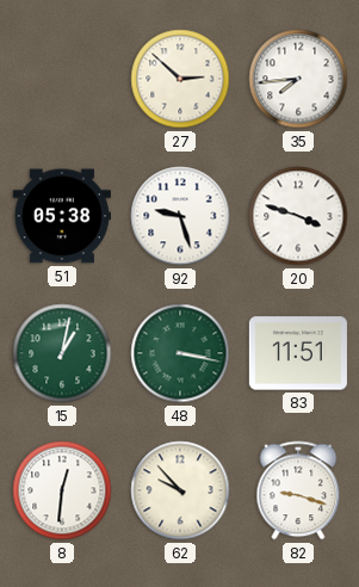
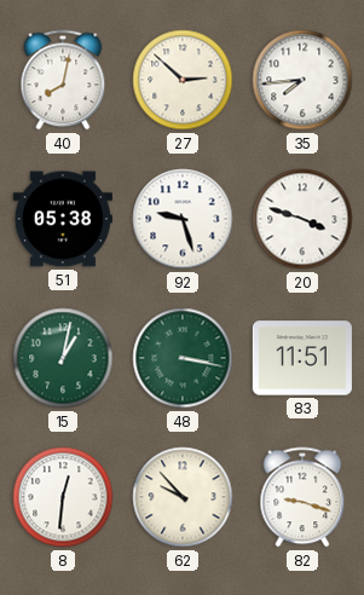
40: none -> 8:02 (63, 80)
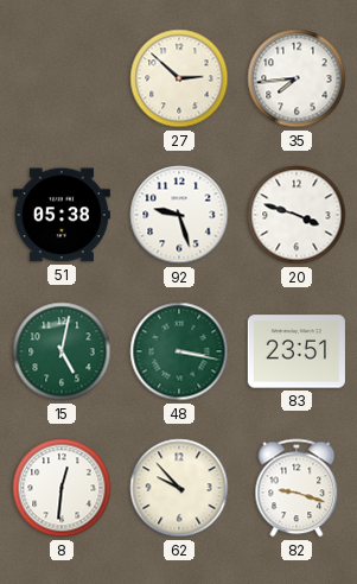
40: 8:02 -> none (63, 80)
15: 1:02 -> 5:02 (62, 351)
83: 11:51 -> 23:51 (297, 351)
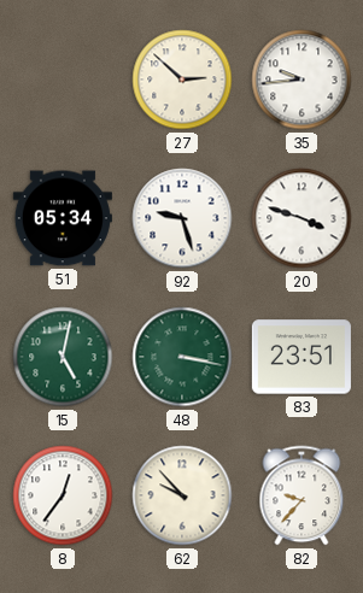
35: 7:44 -> 9:44 (301, 80)
51: 05:38 -> 05:34 (63, 218)
8: 12:31 -> 12:36 (63, 495)
82: 9:18 -> 9:37 (301, 495)
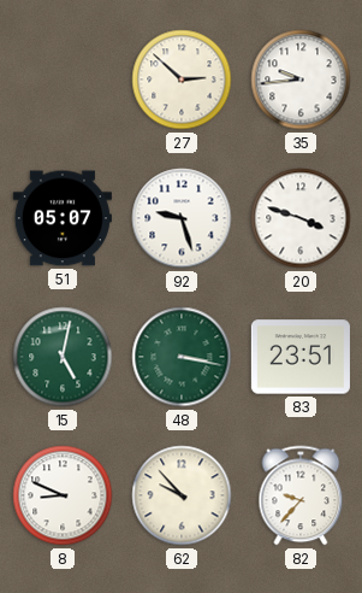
51: 05:34 -> 05:07 (63, 218)
8: 12:36 -> 8:49 (63, 495)
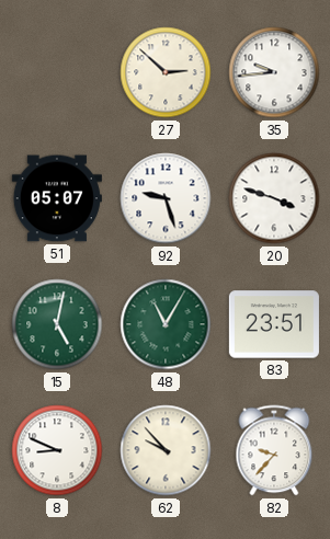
48: 3:17 -> 11:05 (166, 324)
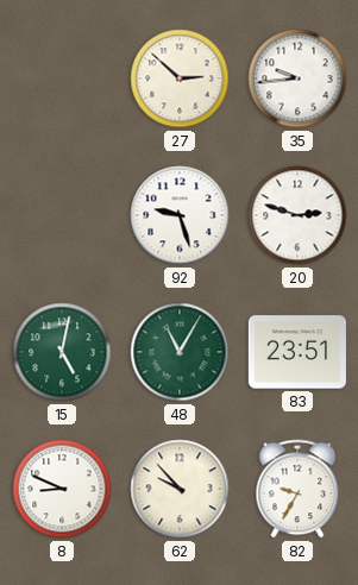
51: 05:07 -> none (57, 198)
20: 3:48 -> 2:48 (297, 215)
82: 9:37 -> 9:35 (297, 489)
